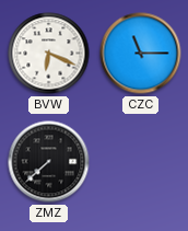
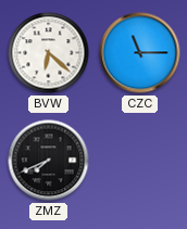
BVW: 6:19 -> 6:22 (49, 53)
ZMZ: 7:38 -> 7:41 (49, 161)
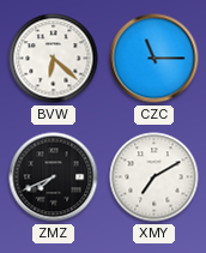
XMY: none -> 7:10 (154, 177)
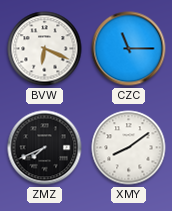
BVW: 6:22 -> 6:19 (45, 49)
XMY: 7:10 -> 8:09 (129, 148)
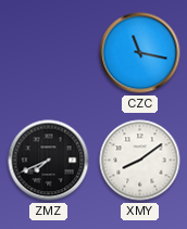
BVW: 6:19 -> none (45, 49)
CZC: 11:15 -> 11:17 (140, 53)
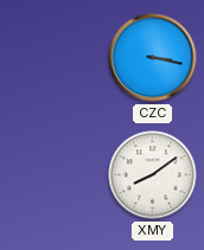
CZC: 11:17 -> 3:17 (153, 58)
ZMZ: 7:41 -> none (49, 161)
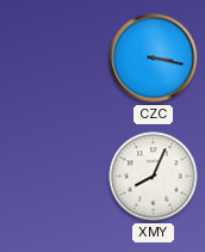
XMY: 8:09 -> 8:04 (154, 177)
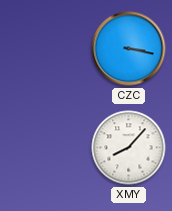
XMY: 8:04 -> 8:07 (129, 148)
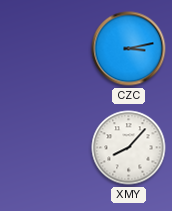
CZC: 3:17 -> 3:13 (129, 49)
